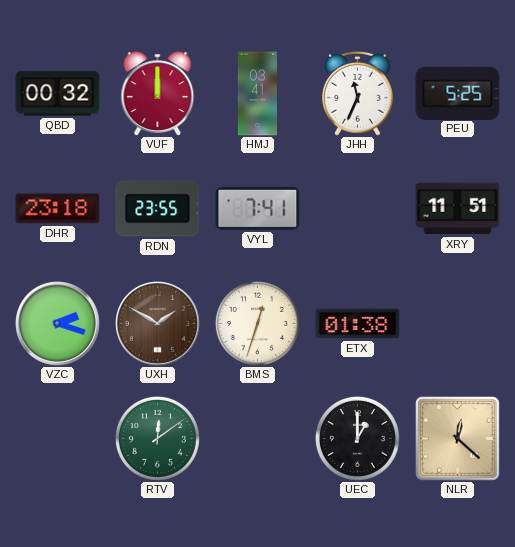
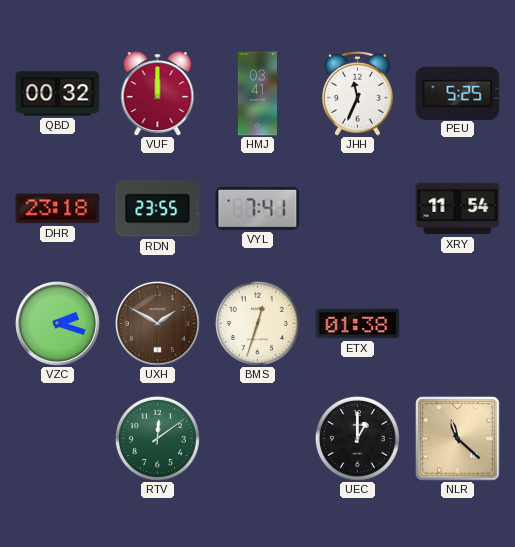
XRY: 11:51 -> 11:54 (458, 209)
NLR: 12:22 -> 11:22 (458, 439)
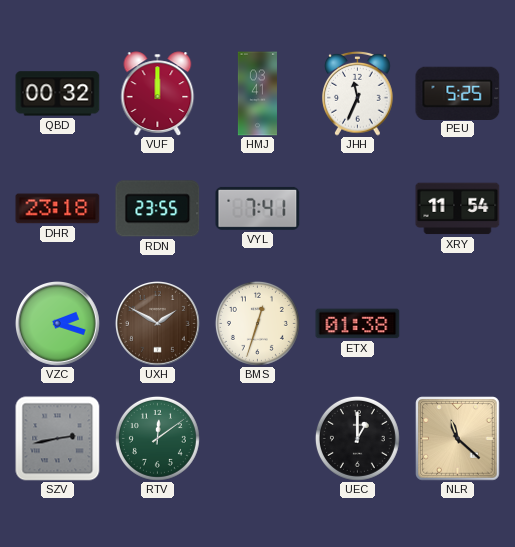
SZV: none -> 2:43 (58, 439)
